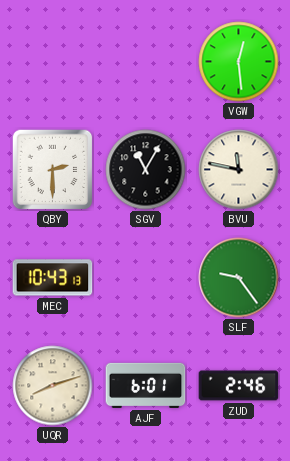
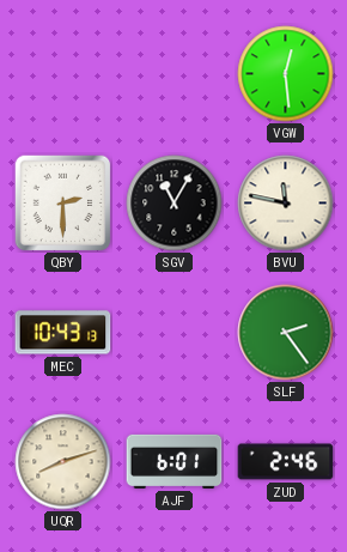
SLF: 9:24 -> 2:24 (286, 333)
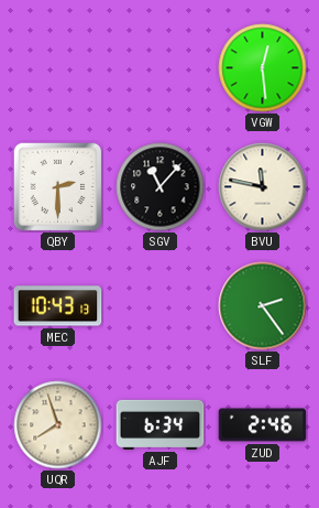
SGV: 11:05 -> 11:07 (161, 187)
UQR: 8:12 -> 7:57 (58, 425)
AJF: 6:01 -> 6:34 (161, 424)
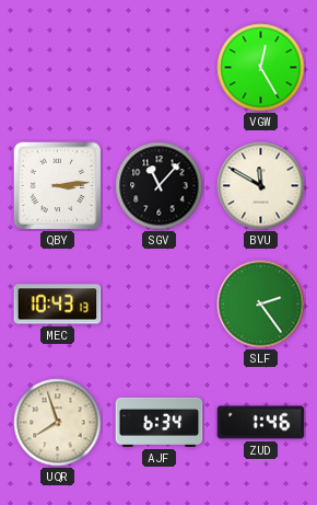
VGW: 12:29 -> 12:25 (261, 68)
QBY: 2:30 -> 3:14 (57, 185)
BVU: 11:47 -> 11:50 (261, 186)
ZUD: 2:46 -> 1:46 (261, 423)
